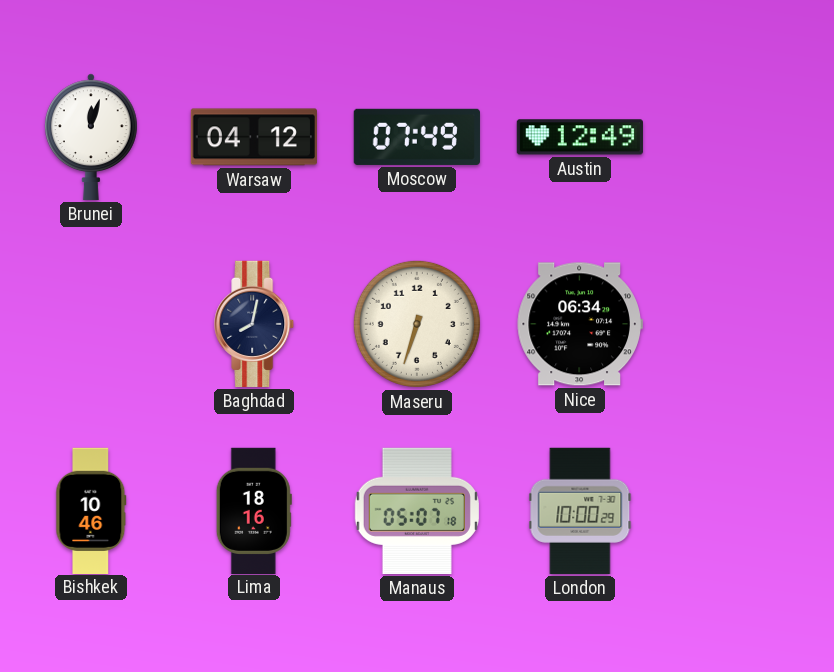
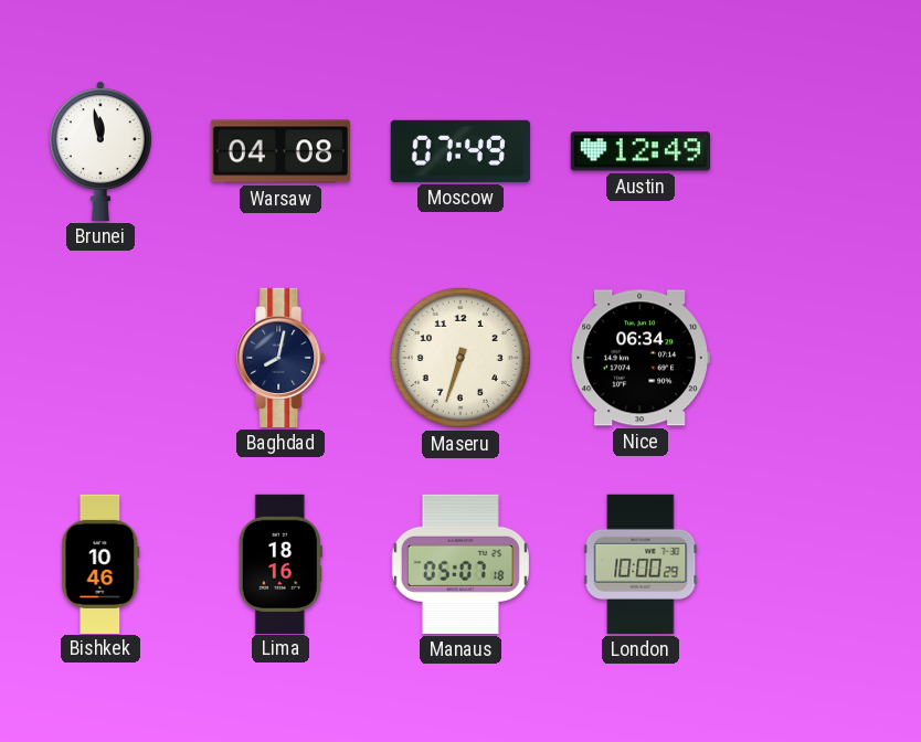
Brunei: 12:03 -> 11:58 (102, 151)
Warsaw: 04:12 -> 04:08 (280, 151)
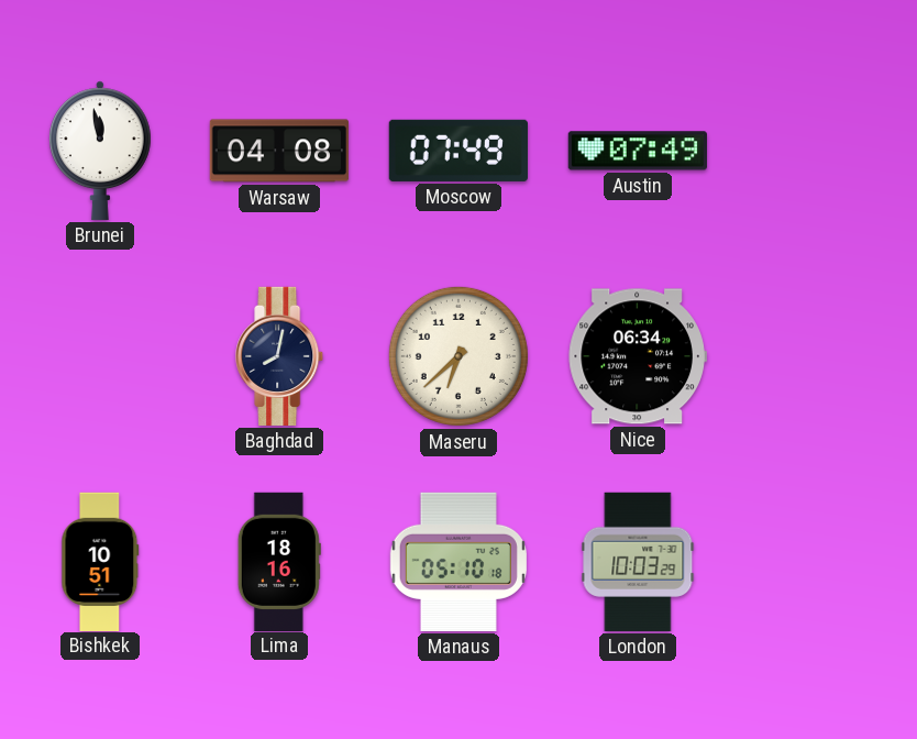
Austin: 12:49 -> 07:49 (638, 151)
Maseru: 6:33 -> 6:38 (458, 356)
Bishkek: 10:46 -> 10:51 (100, 561)
Manaus: 05:07 -> 05:10 (458, 562)
London: 10:00 -> 10:03 (638, 562)
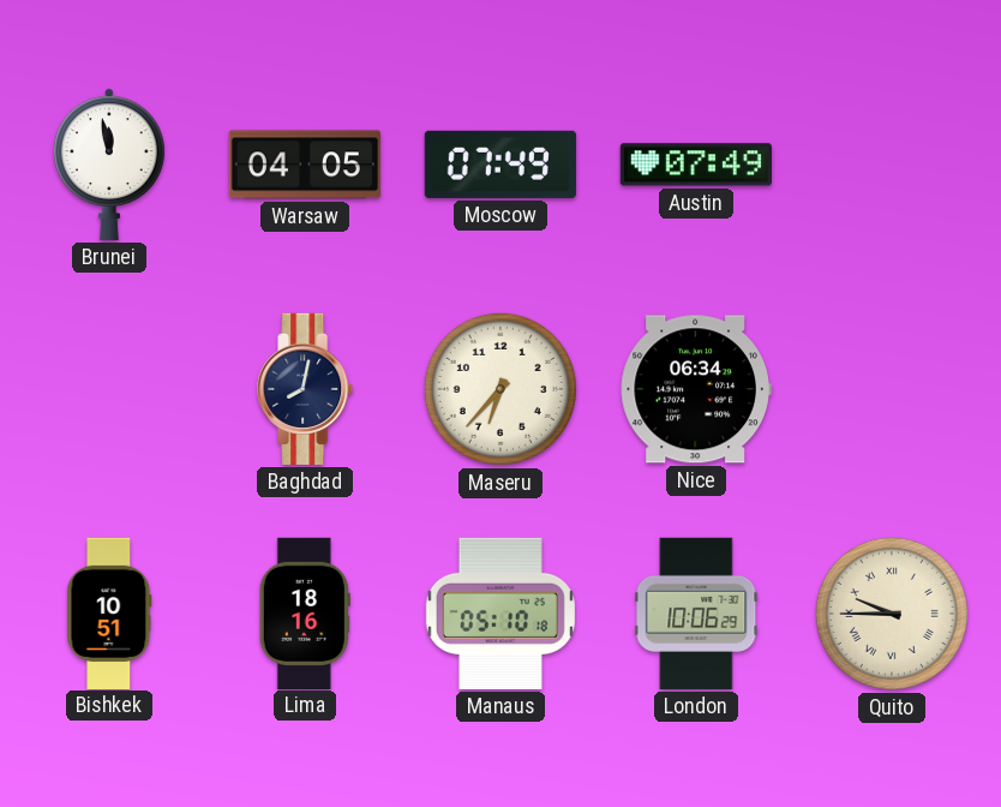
Warsaw: 04:08 -> 04:05 (305, 165)
Maseru: 6:38 -> 6:37 (501, 389)
London: 10:03 -> 10:06 (696, 614)
Quito: none -> 9:45 (892, 614)
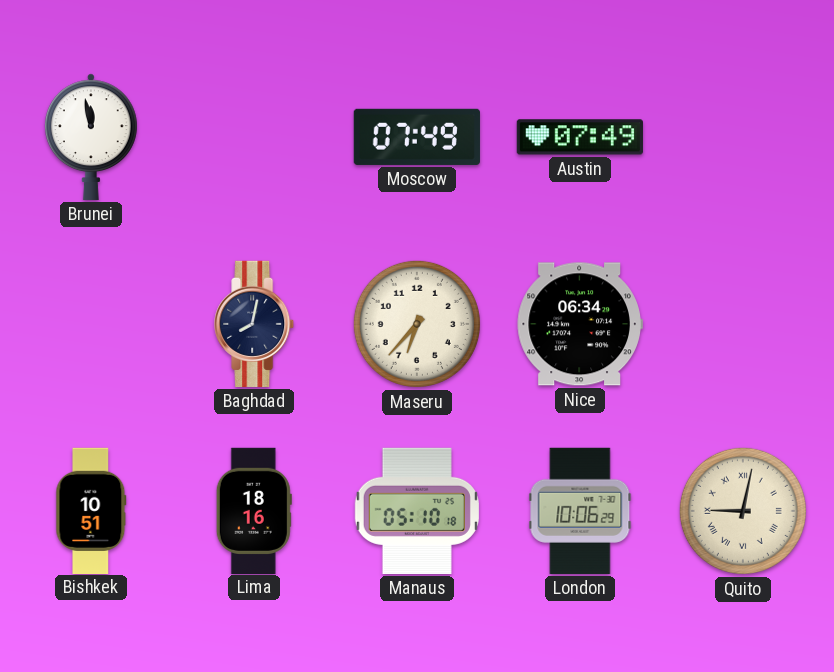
Warsaw: 04:05 -> none (305, 165)
Quito: 9:45 -> 9:02 (743, 511)
